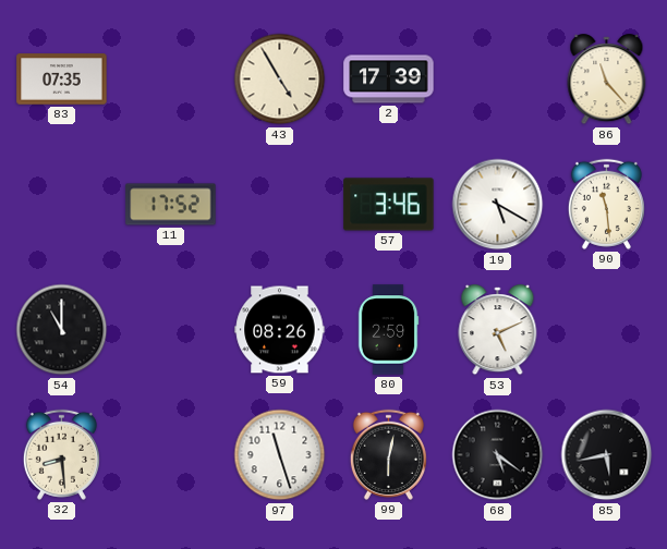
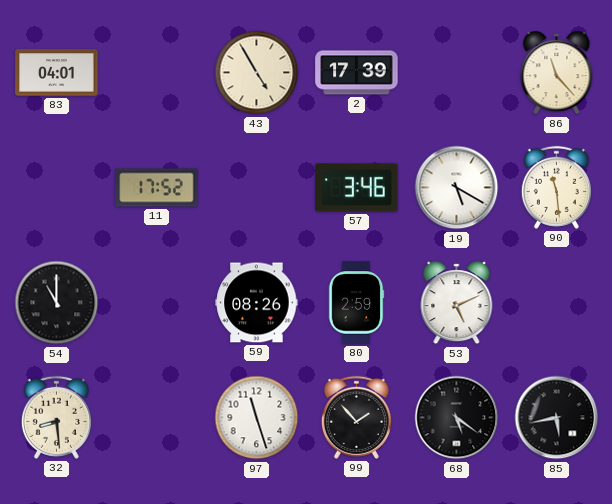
83: 07:35 -> 04:01 (57, 73)
99: 6:02 -> 1:53 (356, 417)
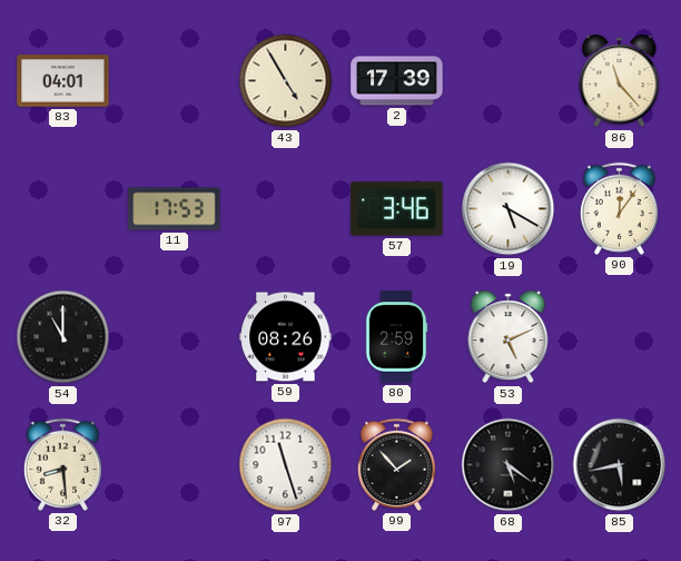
11: 17:52 -> 17:53 (175, 209)
90: 11:29 -> 12:06 (619, 208)
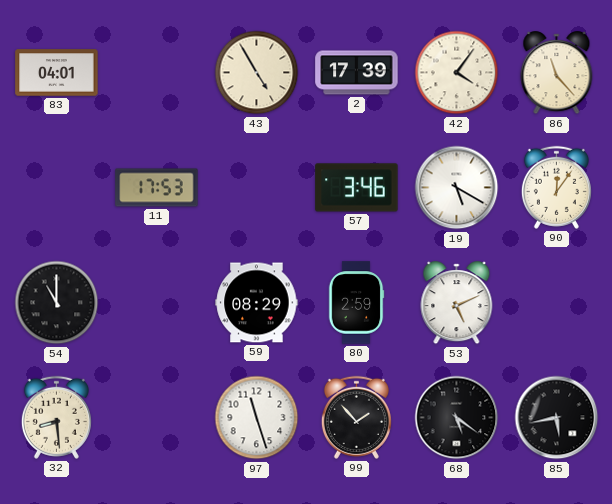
42: none -> 4:06 (457, 73)
59: 08:26 -> 08:29 (257, 303)
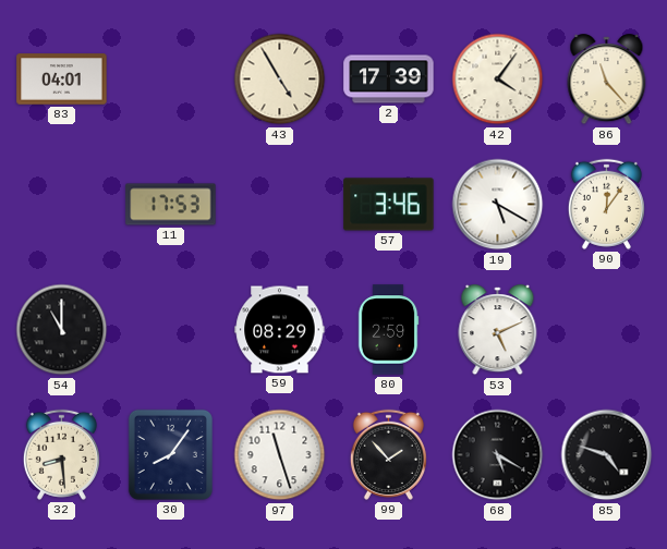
30: none -> 8:06 (170, 454)
68: 5:21 -> 5:20 (498, 455)
85: 5:43 -> 4:48 (607, 455)
